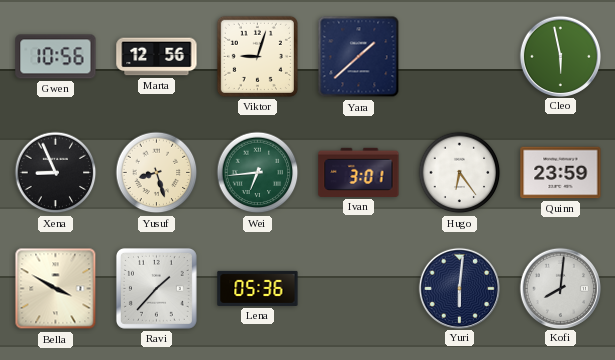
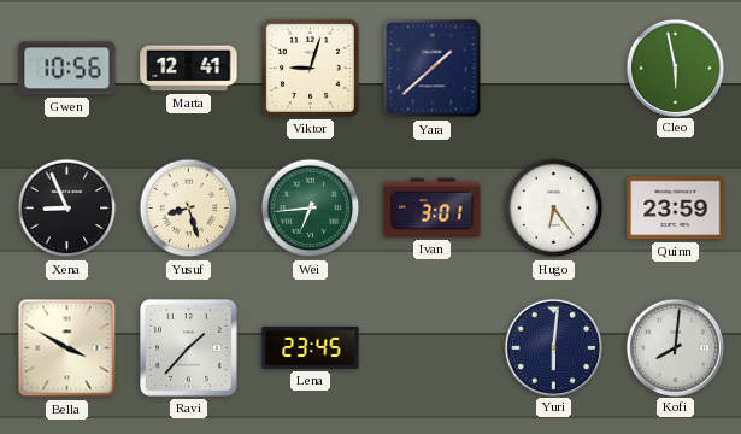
Marta: 12:56 -> 12:41 (189, 69)
Lena: 05:36 -> 23:45 (311, 347)
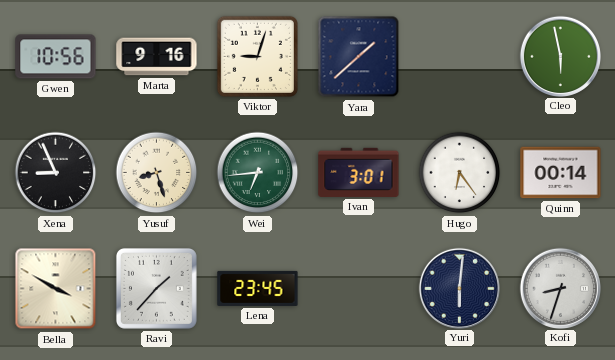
Marta: 12:41 -> 9:16 (157, 57)
Quinn: 23:59 -> 00:14 (561, 173)
Kofi: 8:01 -> 8:33 (560, 288)
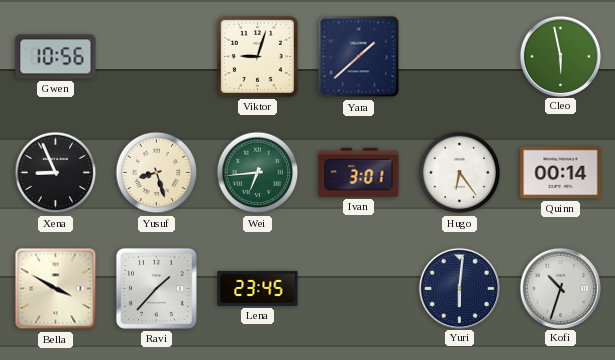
Marta: 9:16 -> none (157, 57)
Kofi: 8:33 -> 10:33 (560, 288)
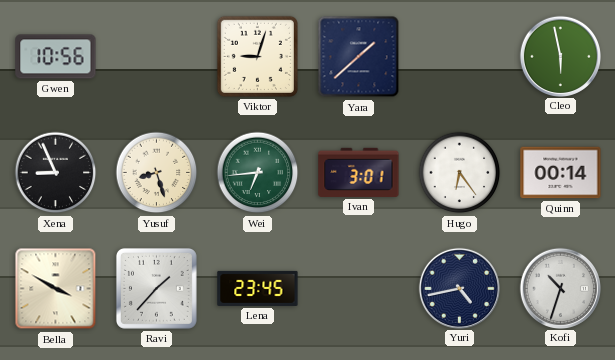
Yuri: 6:01 -> 4:43 (459, 288)
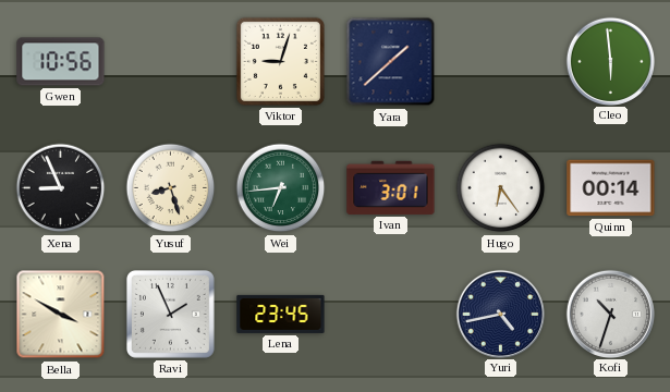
Cleo: 5:58 -> 5:59 (610, 61)
Ravi: 1:37 -> 1:56 (170, 314)
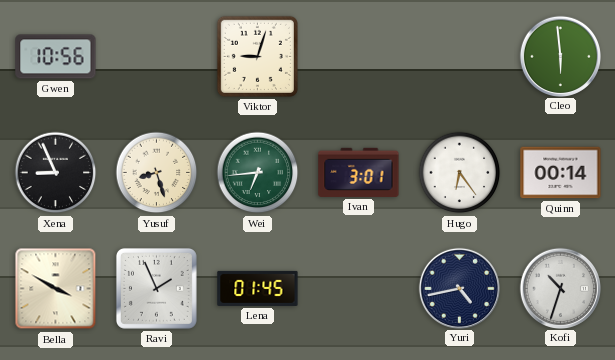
Yara: 1:38 -> none (391, 62)
Lena: 23:45 -> 01:45 (258, 288)
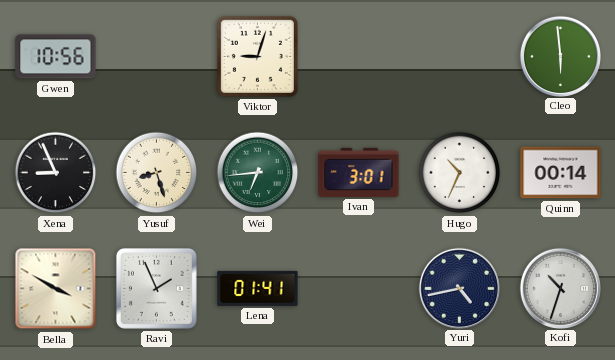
Hugo: 6:24 -> 10:34 (460, 173)
Lena: 01:45 -> 01:41 (258, 288)
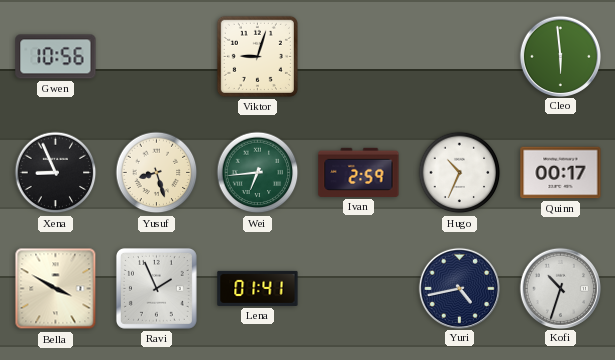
Ivan: 3:01 -> 2:59 (359, 172)
Quinn: 00:14 -> 00:17 (561, 173)
